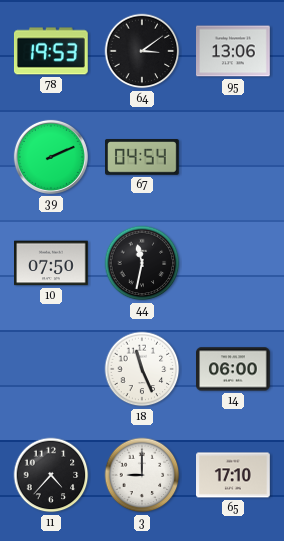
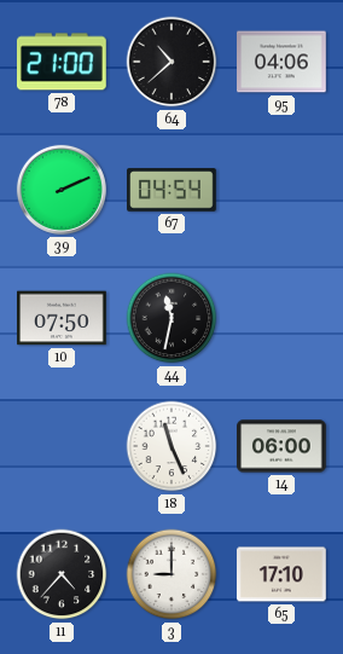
78: 19:53 -> 21:00 (62, 62)
64: 3:09 -> 10:38 (171, 62)
95: 13:06 -> 04:06 (283, 62)
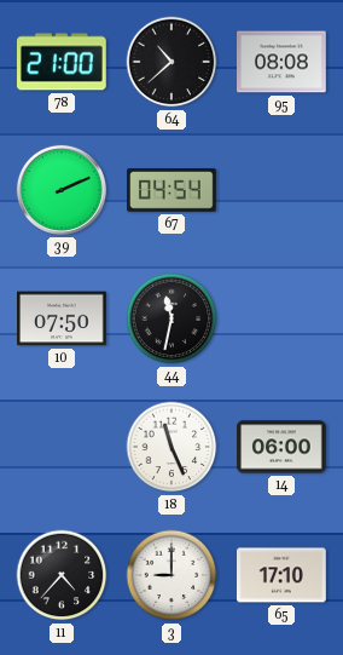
95: 04:06 -> 08:08 (283, 62)
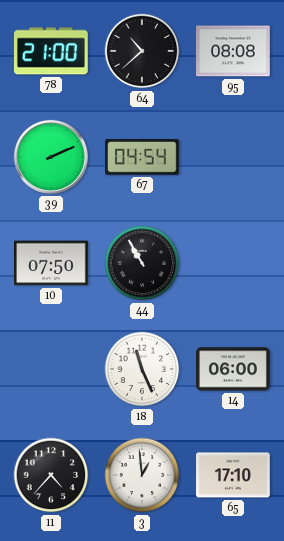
44: 11:32 -> 10:55 (142, 263)
3: 9:00 -> 12:59 (142, 475)
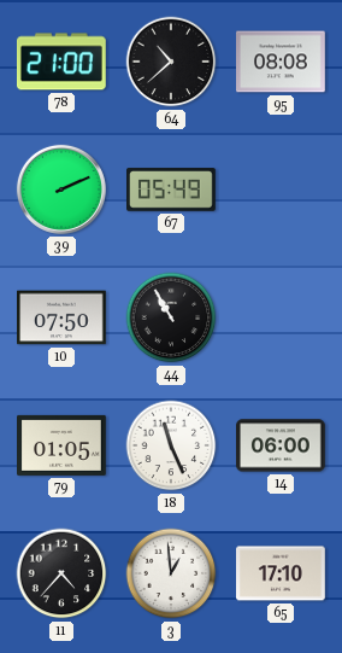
67: 04:54 -> 05:49 (172, 190)
79: none -> 01:05 (63, 445)
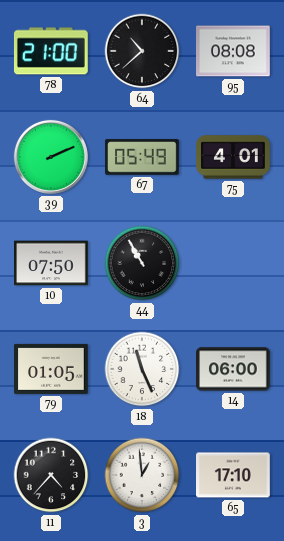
75: none -> 4:01 (233, 157)
